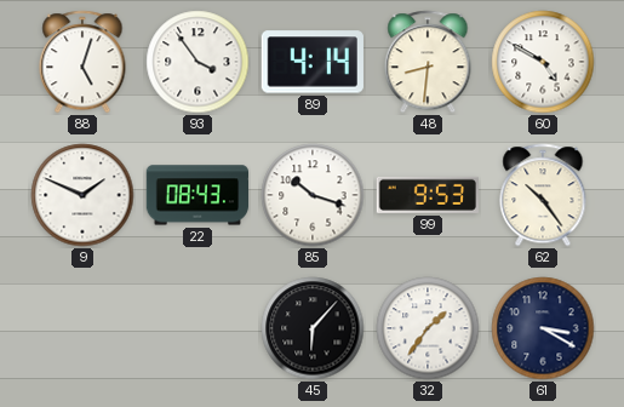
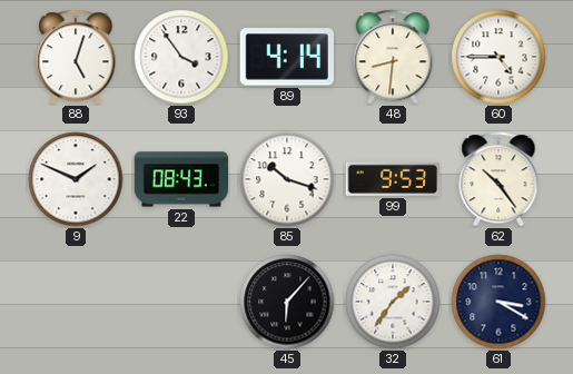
60: 4:50 -> 4:45 (498, 57)
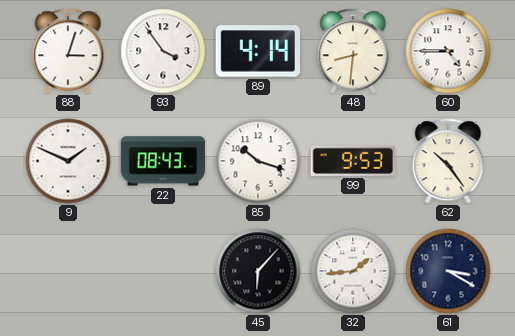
88: 5:03 -> 3:03 (68, 51)
32: 1:36 -> 1:44 (353, 271)
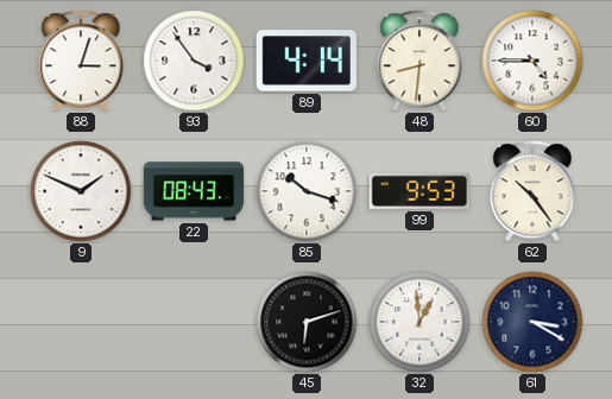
45: 6:07 -> 6:12 (307, 322)
32: 1:44 -> 12:59 (419, 322)
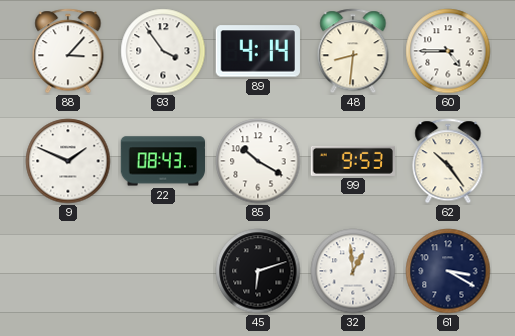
88: 3:03 -> 3:07 (68, 51)
85: 10:18 -> 10:20 (258, 161)
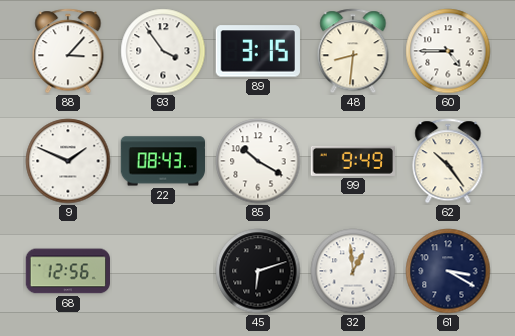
89: 4:14 -> 3:15 (258, 51)
99: 9:53 -> 9:49 (352, 161)
68: none -> 12:56 (68, 271)
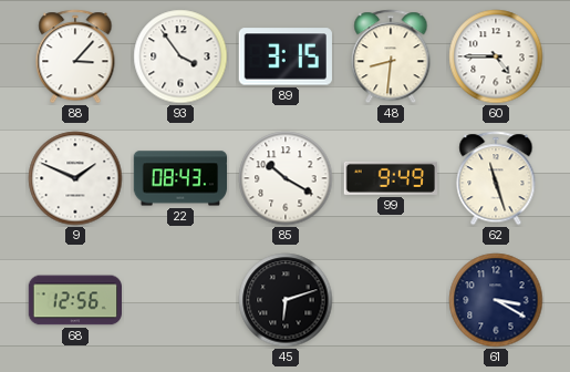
62: 10:24 -> 11:27 (496, 178)
32: 12:59 -> none (353, 271)
